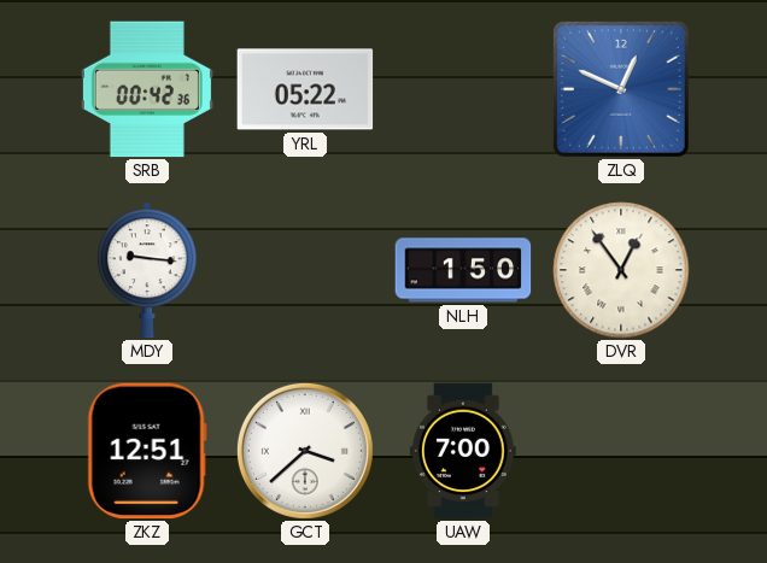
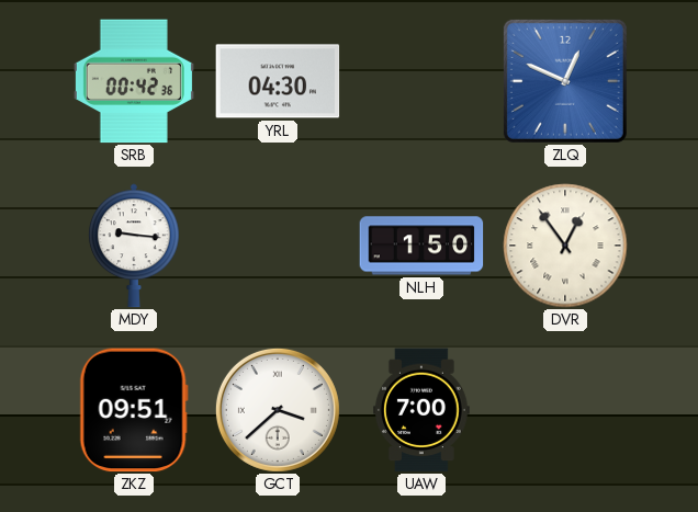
YRL: 05:22 -> 04:30 (278, 81)
ZKZ: 12:51 -> 09:51 (134, 410)
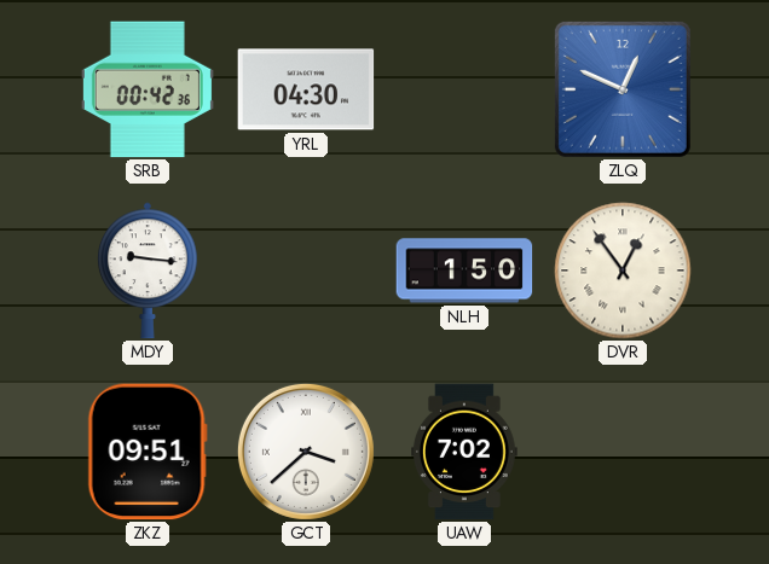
UAW: 7:00 -> 7:02 (464, 452)
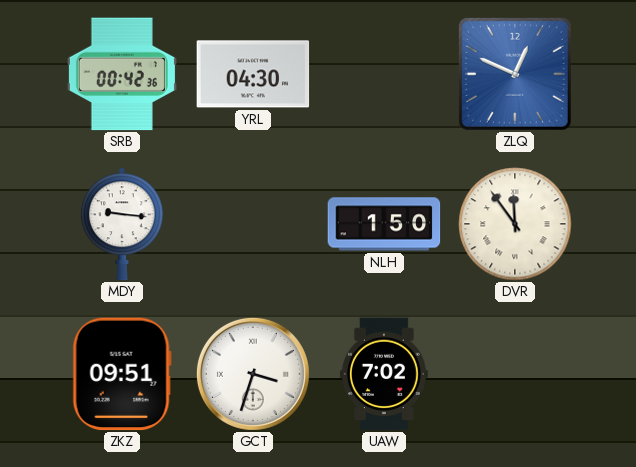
DVR: 12:54 -> 11:54 (515, 224)
GCT: 3:38 -> 3:33 (253, 374)
